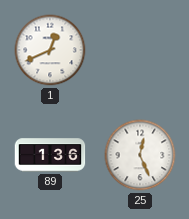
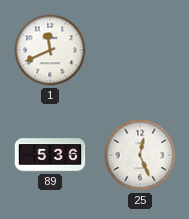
1: 12:41 -> 11:41 (50, 50)
89: 1:36 -> 5:36 (50, 155)
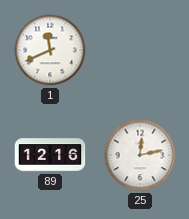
89: 5:36 -> 12:16 (50, 155)
25: 12:26 -> 12:13 (140, 155)
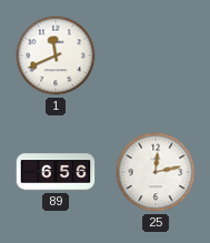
89: 12:16 -> 6:56 (56, 172)
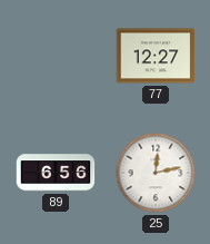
1: 11:41 -> none (56, 55)
77: none -> 12:27 (156, 56)
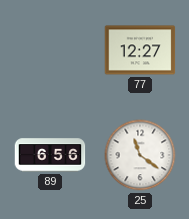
25: 12:13 -> 11:21 (140, 155)
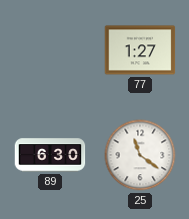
77: 12:27 -> 1:27 (140, 50)
89: 6:56 -> 6:30 (50, 155)
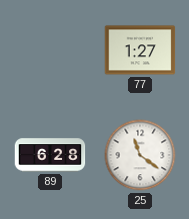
89: 6:30 -> 6:28 (50, 155)
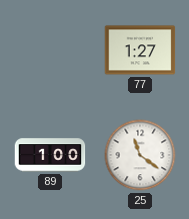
89: 6:28 -> 1:00 (50, 155)
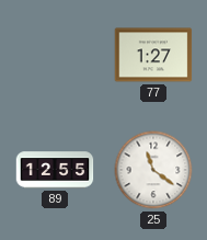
89: 1:00 -> 12:55 (55, 170)
